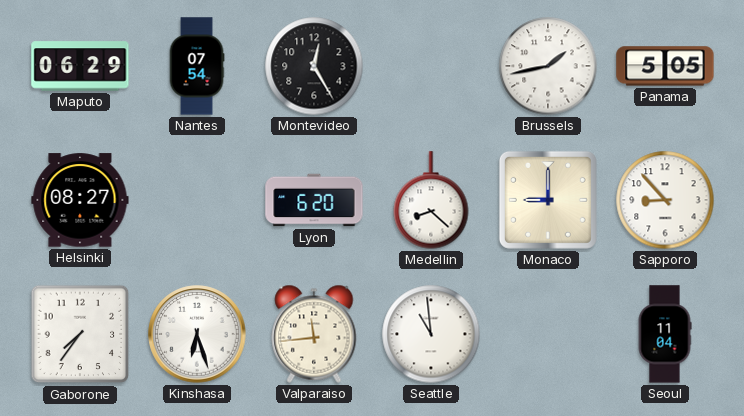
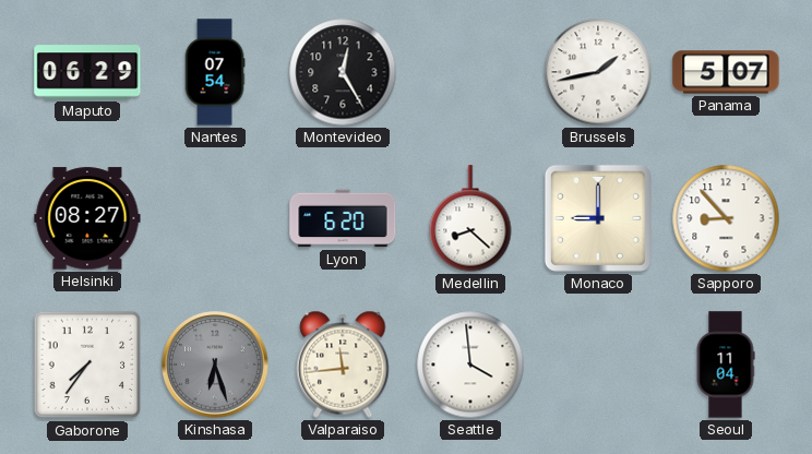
Panama: 5:05 -> 5:07 (726, 72)
Kinshasa dial: white -> grey (215, 365)
Seattle: 10:59 -> 3:59 (470, 365)
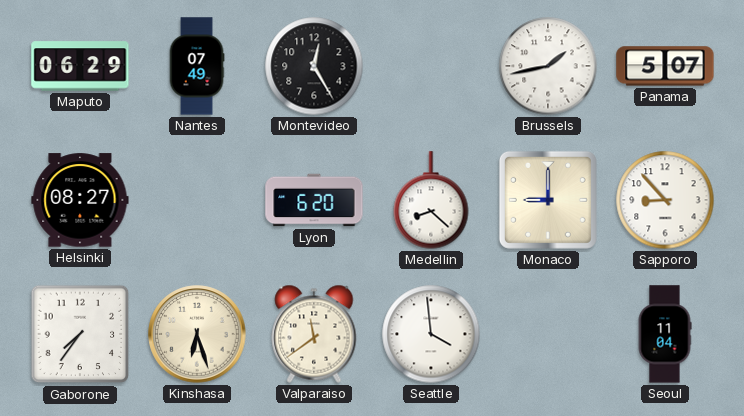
Nantes: 07:54 -> 07:49 (197, 66)
Kinshasa dial: grey -> cream (197, 334)
Valparaiso: 11:44 -> 11:39 (314, 334)
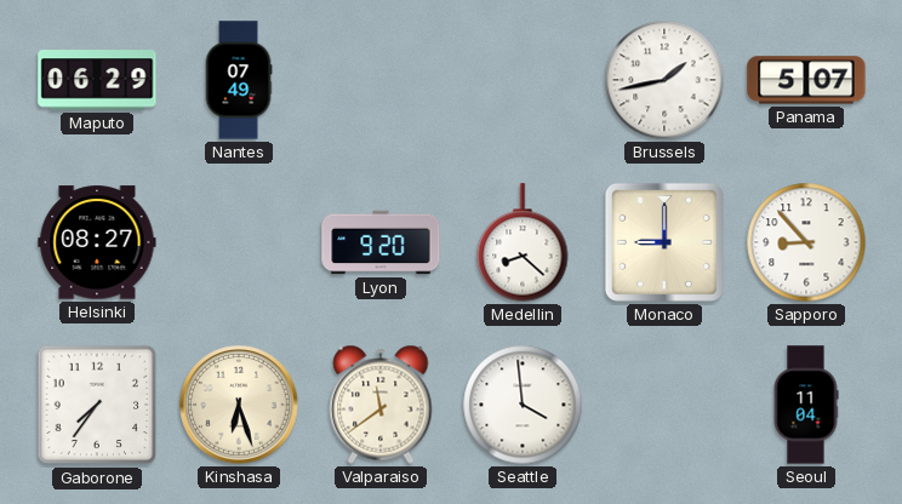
Montevideo: 12:25 -> none (314, 66)
Lyon: 6:20 -> 9:20 (381, 242)
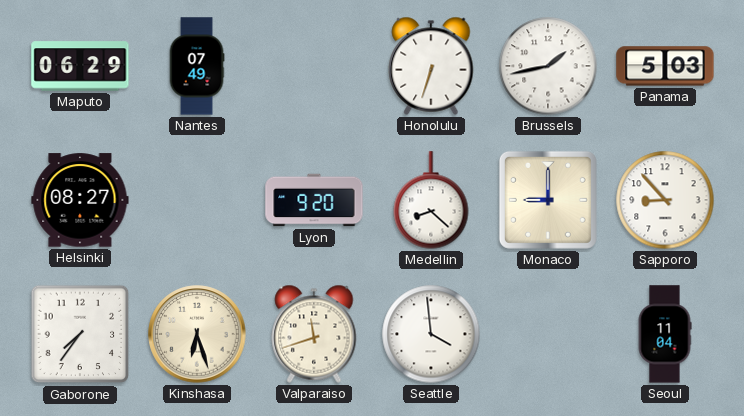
Honolulu: none -> 6:33 (431, 66)
Panama: 5:07 -> 5:03 (665, 66)
Valparaiso: 11:39 -> 11:42 (314, 334)
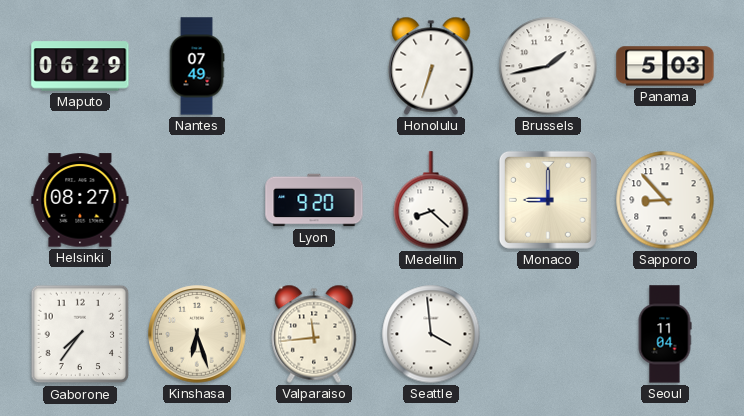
Valparaiso: 11:42 -> 11:44 (314, 334)
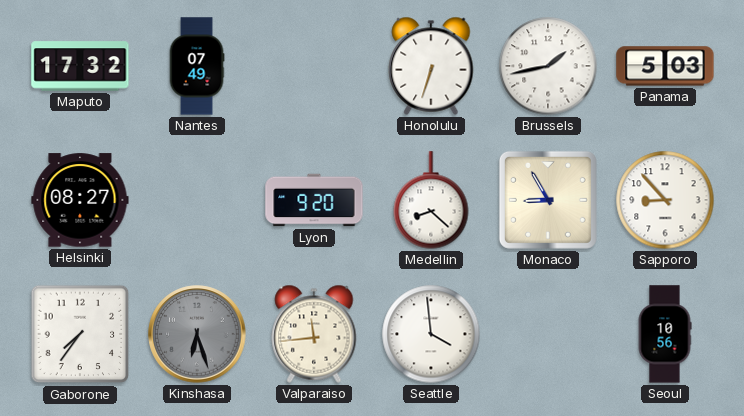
Maputo: 06:29 -> 17:32 (80, 66)
Monaco: 9:00 -> 8:55 (548, 200)
Kinshasa dial: cream -> grey (197, 334)
Seoul: 11:04 -> 10:56 (665, 334)
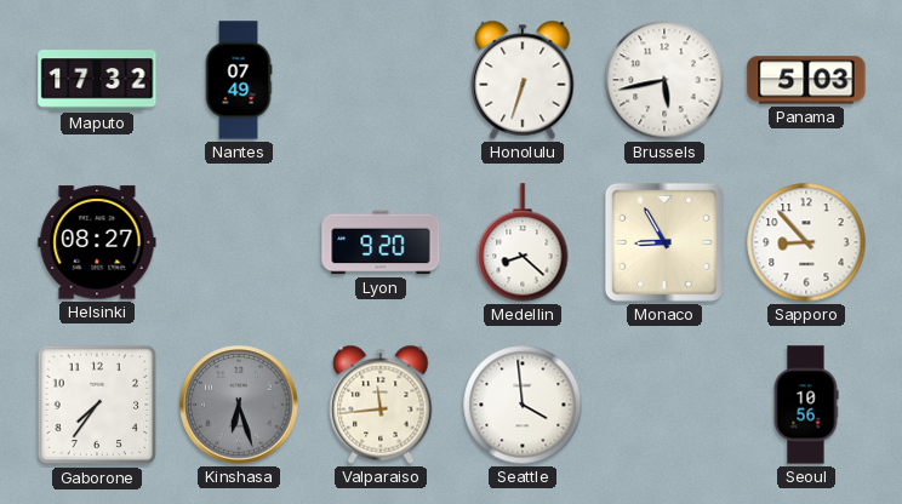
Brussels: 1:43 -> 5:43 (664, 80)
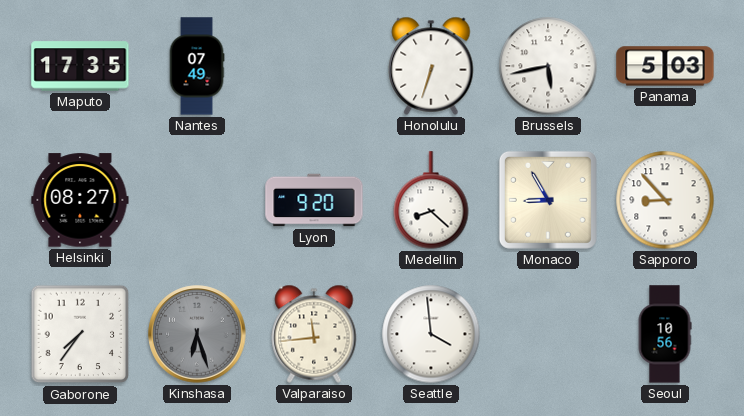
Maputo: 17:32 -> 17:35 (80, 66)
